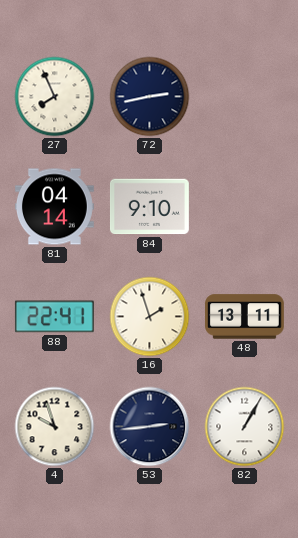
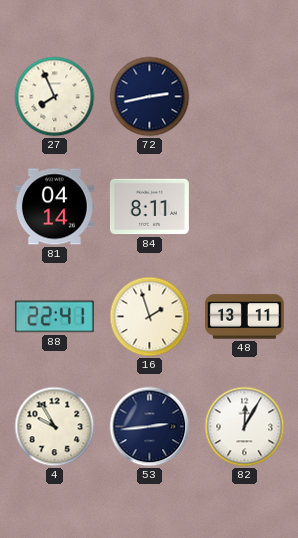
84: 9:10 -> 8:11 (149, 207)
4: 9:57 -> 9:55 (55, 427)
82: 1:05 -> 12:05 (245, 427)
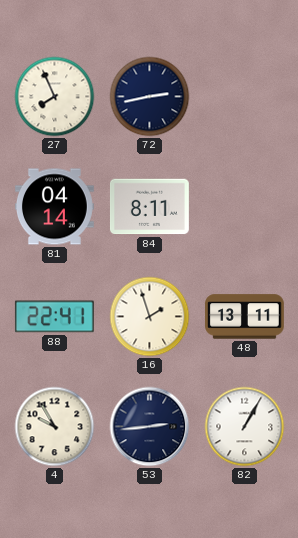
82: 12:05 -> 1:05 (245, 427)
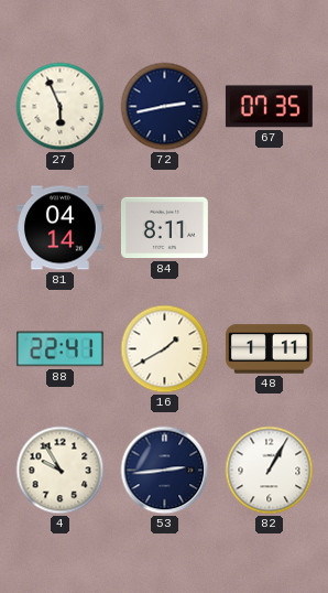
27: 7:56 -> 5:56 (61, 107)
67: none -> 07:35 (269, 107)
16: 1:57 -> 1:40 (165, 349)
48: 13:11 -> 1:11 (270, 349)
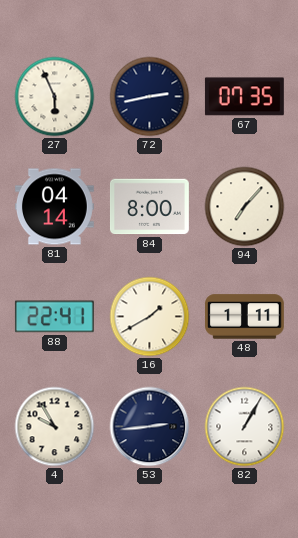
84: 8:11 -> 8:00 (149, 207)
94: none -> 7:07 (245, 207)
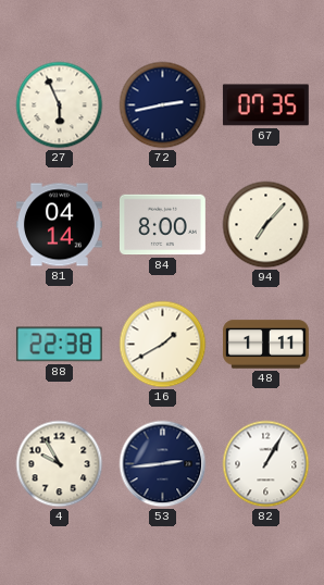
88: 22:41 -> 22:38 (59, 345)
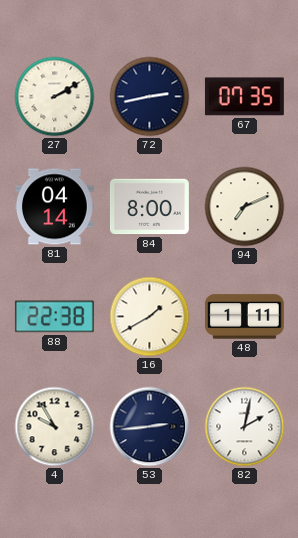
27: 5:56 -> 2:10 (55, 97)
94: 7:07 -> 7:11 (245, 207)
82: 1:05 -> 2:02 (245, 427)
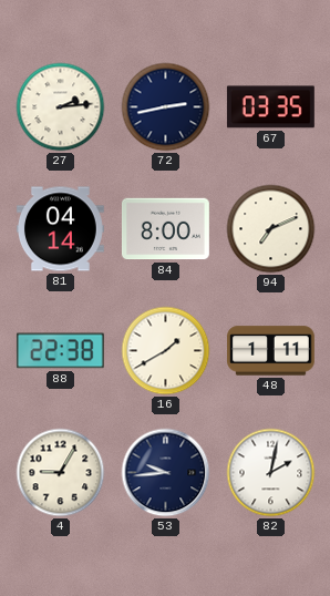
27: 2:10 -> 2:14 (61, 107)
67: 07:35 -> 03:35 (270, 107)
4: 9:55 -> 9:05 (61, 473)
53: 2:44 -> 9:44 (166, 473)
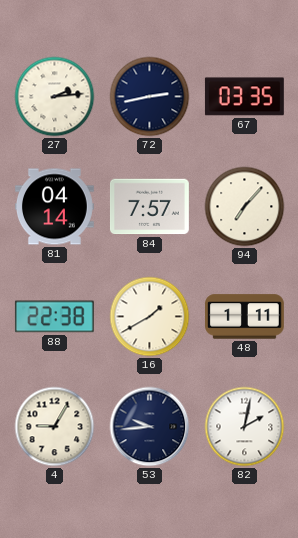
84: 8:00 -> 7:57 (149, 207)
94: 7:11 -> 7:07 (245, 207)
